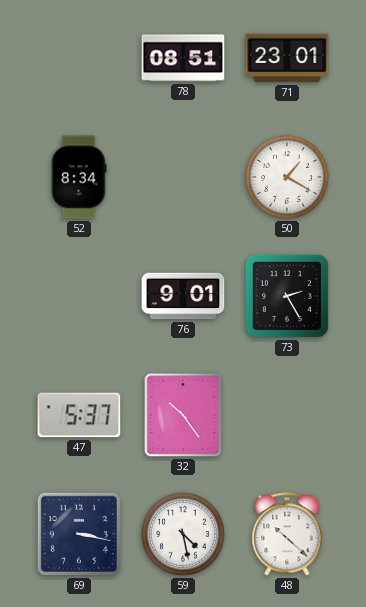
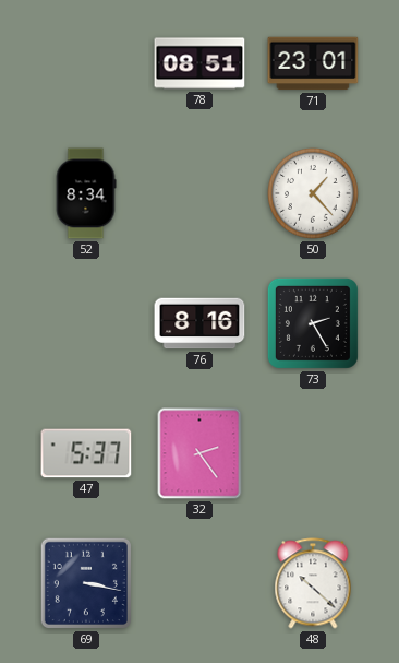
50: 1:20 -> 1:23 (314, 194)
76: 9:01 -> 8:16 (199, 323)
32: 10:24 -> 2:24 (199, 453)
59: 4:28 -> none (184, 535)
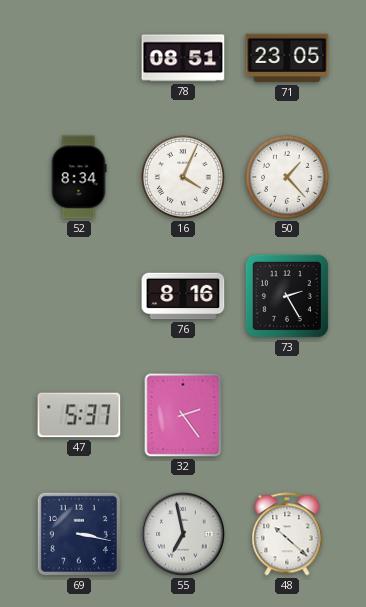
71: 23:01 -> 23:05 (287, 58)
16: none -> 4:04 (184, 178)
55: none -> 6:58 (183, 534)
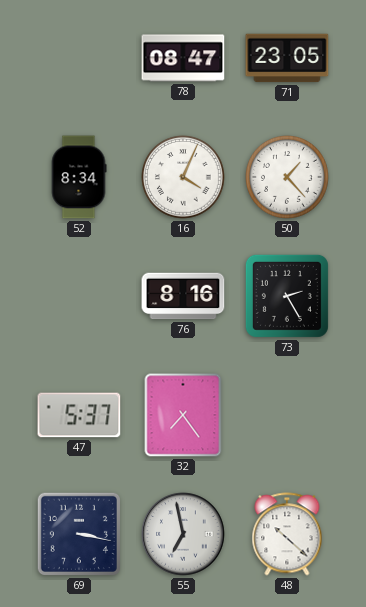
78: 08:51 -> 08:47 (183, 58)
32: 2:24 -> 7:24 (183, 415)
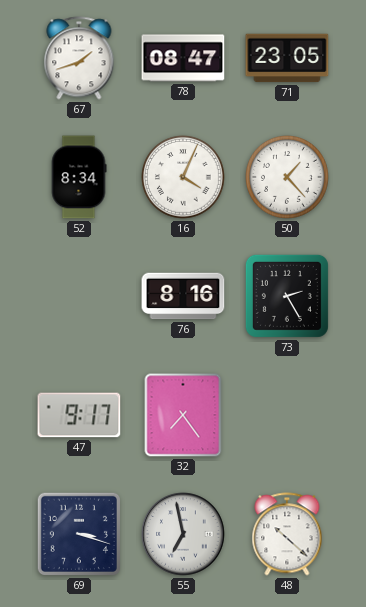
67: none -> 1:42 (79, 58)
47: 5:37 -> 9:17 (79, 415)
69: 3:17 -> 3:18 (79, 534)
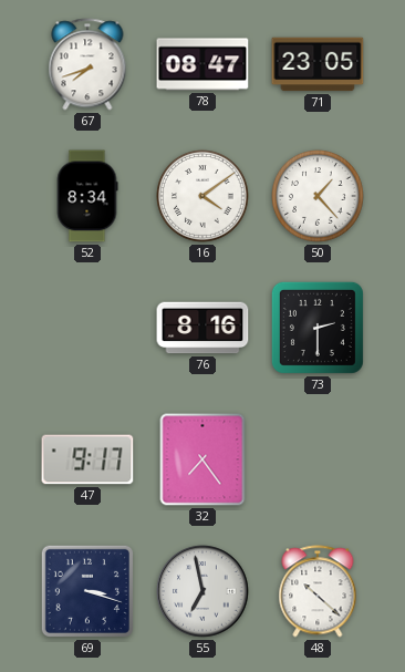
67: 1:42 -> 7:42 (87, 64)
16: 4:04 -> 4:09 (204, 197)
73: 2:25 -> 2:30 (318, 328)
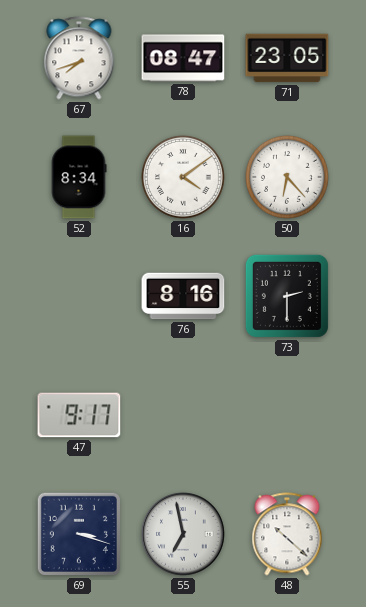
50: 1:23 -> 6:23 (288, 178)
32: 7:24 -> none (202, 459)
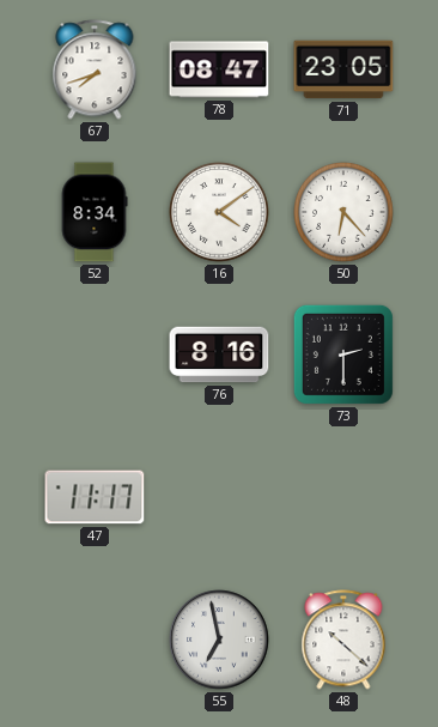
47: 9:17 -> 11:17 (95, 497)
69: 3:18 -> none (79, 534)
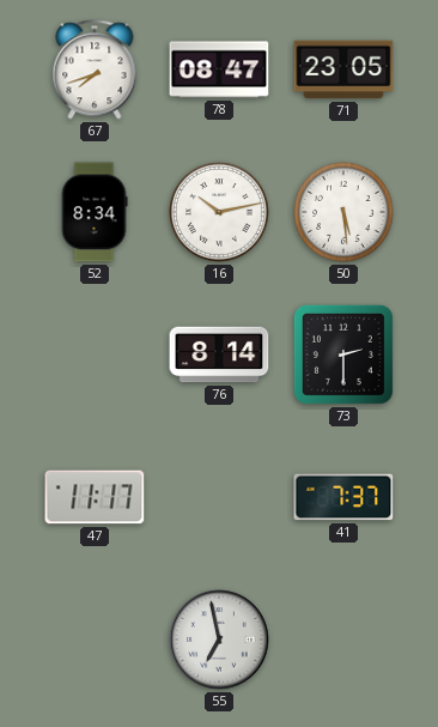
16: 4:09 -> 10:13 (220, 213)
50: 6:23 -> 5:29 (345, 213)
76: 8:16 -> 8:14 (219, 355)
41: none -> 7:37 (343, 497)
48: 10:22 -> none (343, 640)
